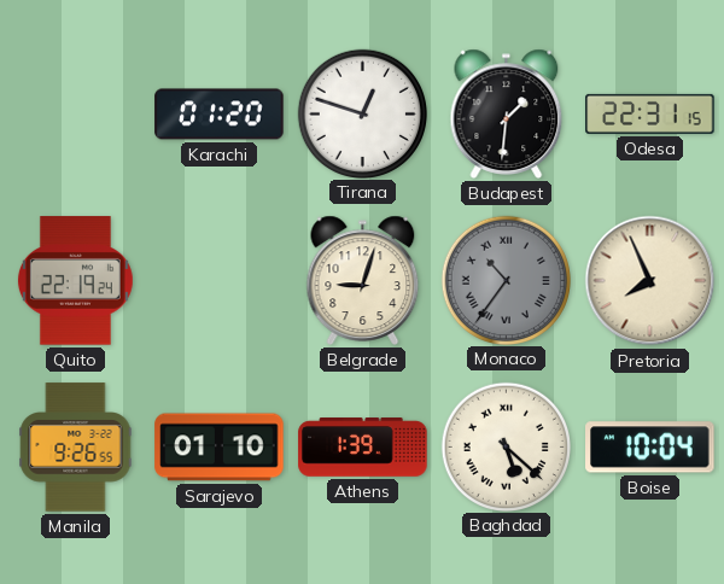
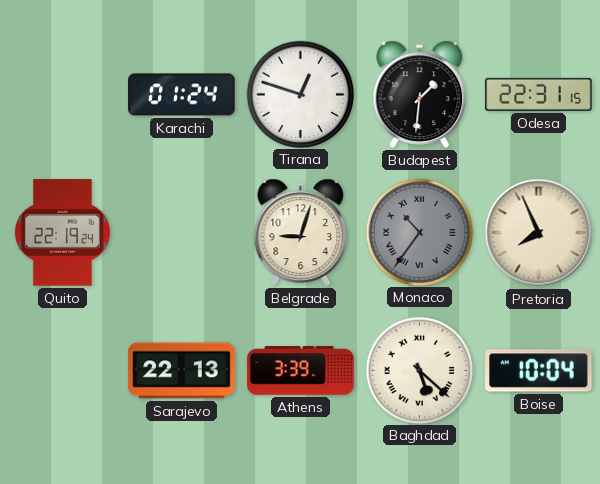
Karachi: 01:20 -> 01:24 (182, 95)
Manila: 9:26 -> none (76, 448)
Sarajevo: 01:10 -> 22:13 (182, 371)
Athens: 1:39 -> 3:39 (301, 371)
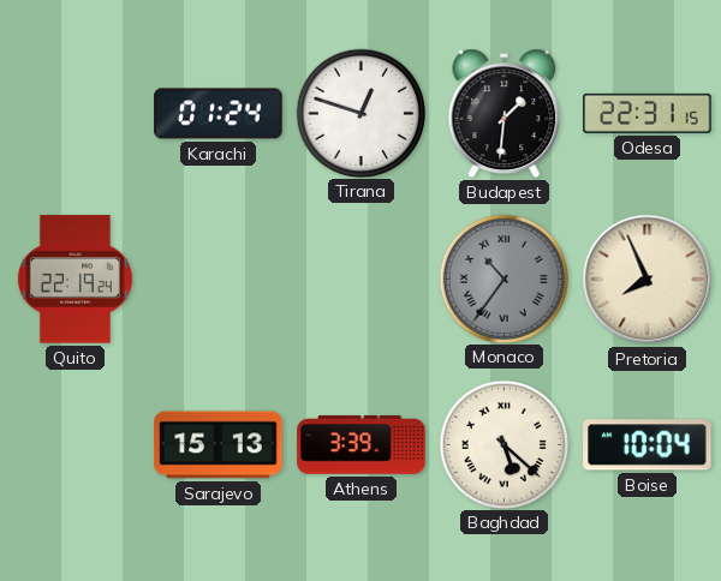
Belgrade: 9:03 -> none (301, 232)
Sarajevo: 22:13 -> 15:13 (219, 445)
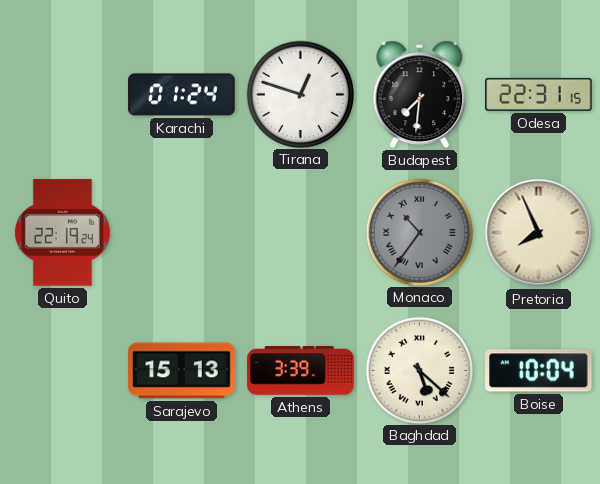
Budapest: 1:31 -> 7:31 (420, 94)
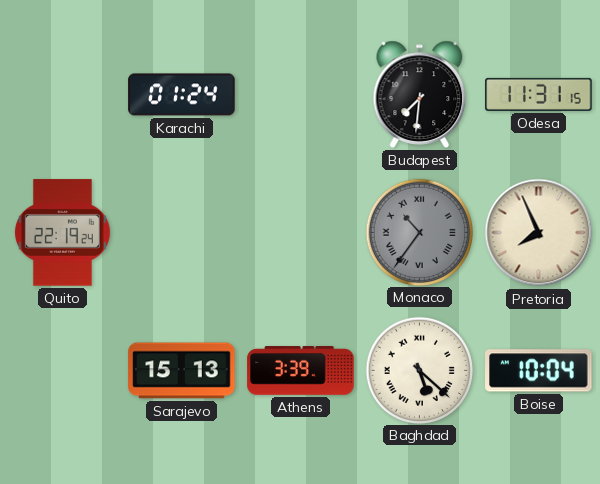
Tirana: 12:48 -> none (300, 94)
Odesa: 22:31 -> 11:31 (539, 94)
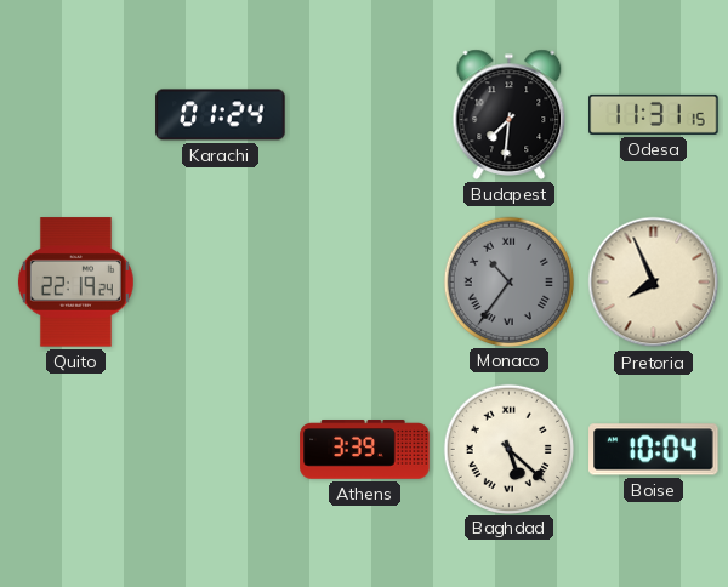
Sarajevo: 15:13 -> none (182, 371)
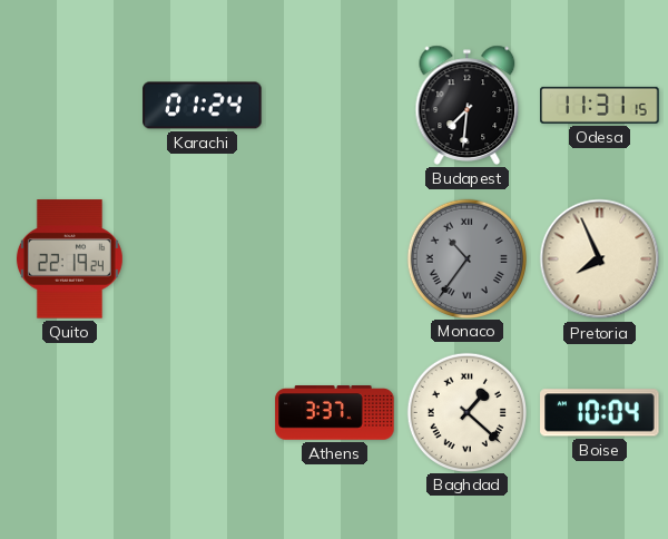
Athens: 3:39 -> 3:37 (335, 413)
Baghdad: 5:22 -> 1:22 (466, 412)
